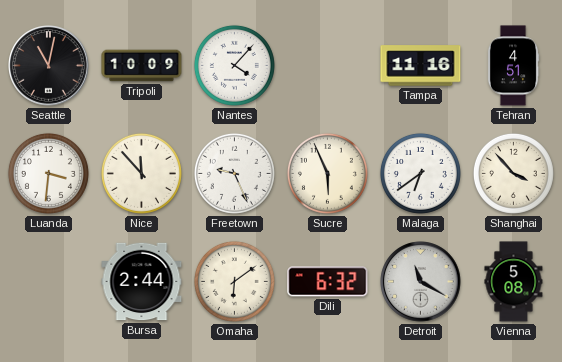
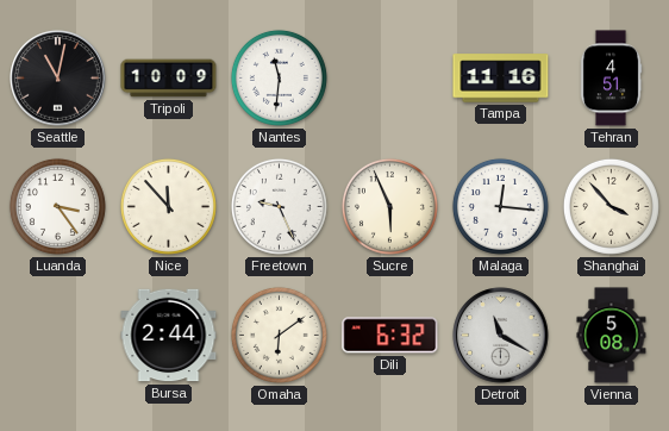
Nantes: 4:07 -> 11:31 (279, 77)
Luanda: 3:31 -> 3:24 (57, 206)
Malaga: 6:39 -> 12:16 (500, 206)
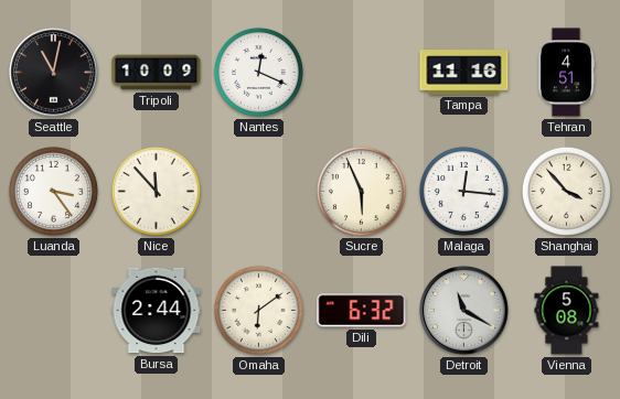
Nantes: 11:31 -> 12:19 (258, 72)
Freetown: 9:26 -> none (279, 206)
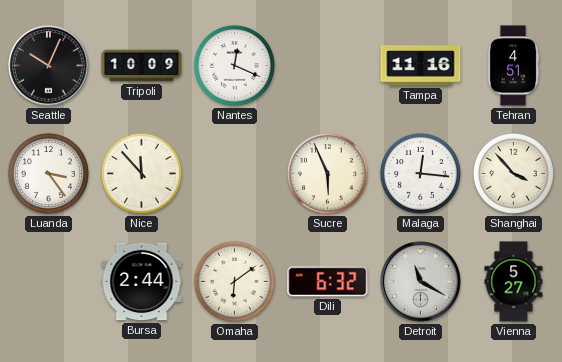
Seattle: 11:02 -> 10:04 (49, 66)
Vienna: 5:08 -> 5:27 (514, 282)
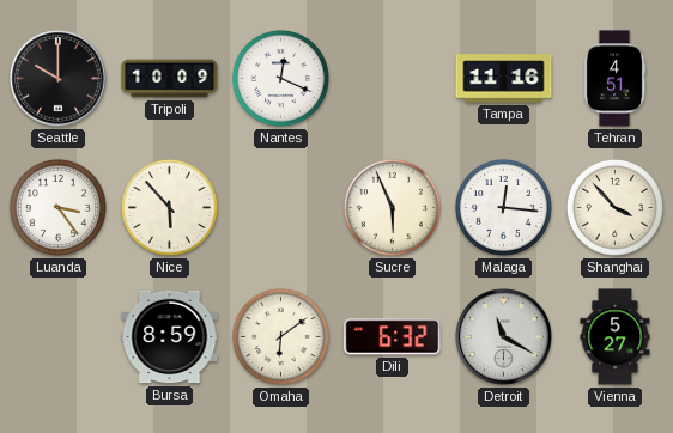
Seattle: 10:04 -> 10:00 (59, 79)
Nice: 11:53 -> 5:53 (169, 207)
Bursa: 2:44 -> 8:59 (170, 337)
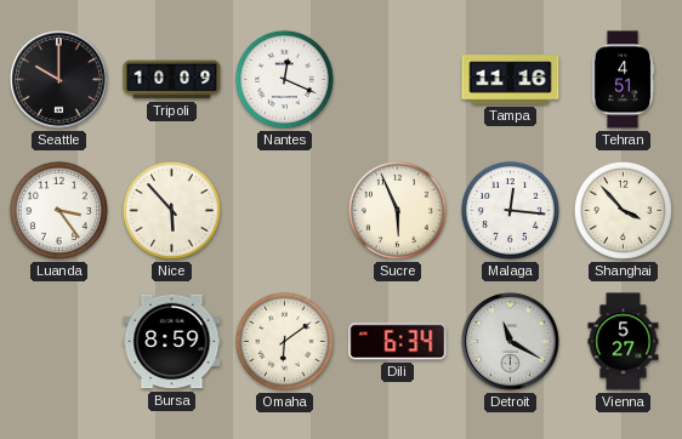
Dili: 6:32 -> 6:34 (398, 342)
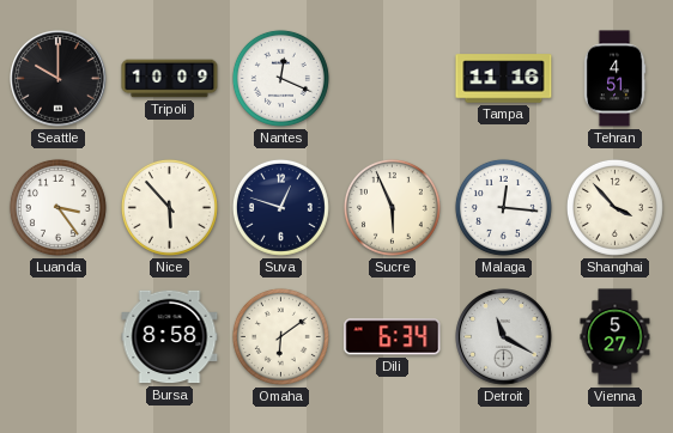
Suva: none -> 12:48 (280, 207)
Bursa: 8:59 -> 8:58 (170, 337)
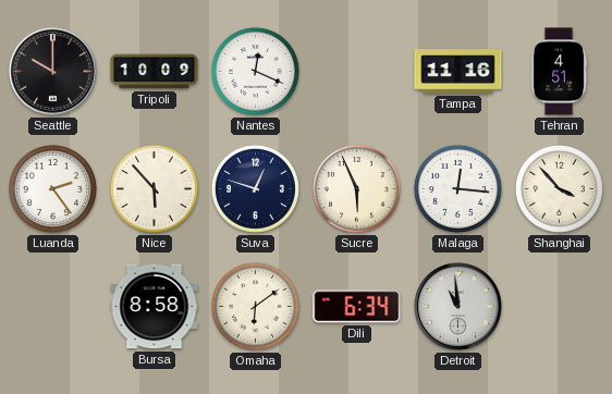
Luanda: 3:24 -> 2:24 (52, 188)
Detroit: 11:20 -> 10:59 (458, 307)
Vienna: 5:27 -> none (616, 337)
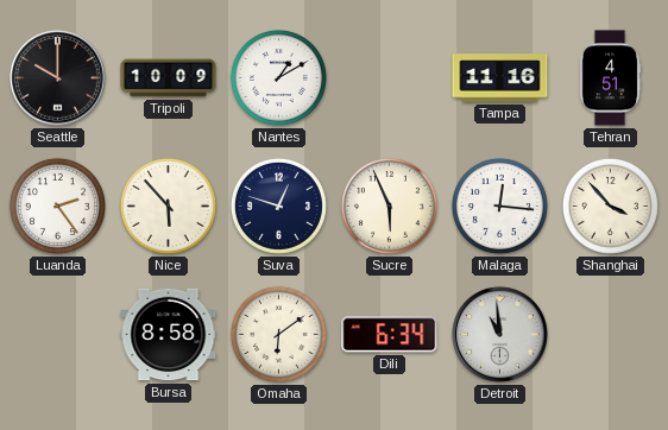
Nantes: 12:19 -> 1:10 (278, 77)
